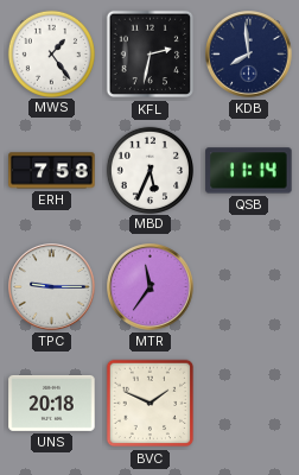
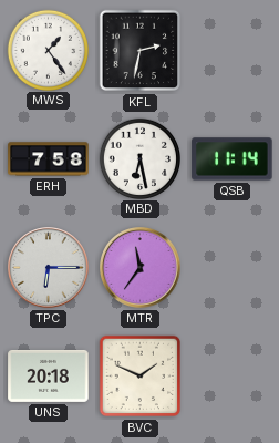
KDB: 7:59 -> none (249, 55)
MBD: 5:34 -> 6:28 (139, 158)
TPC: 9:15 -> 6:15 (49, 268)
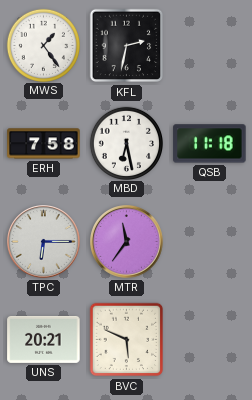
QSB: 11:14 -> 11:18 (210, 144)
UNS: 20:18 -> 20:21 (44, 339)
BVC: 1:49 -> 5:49 (127, 340)
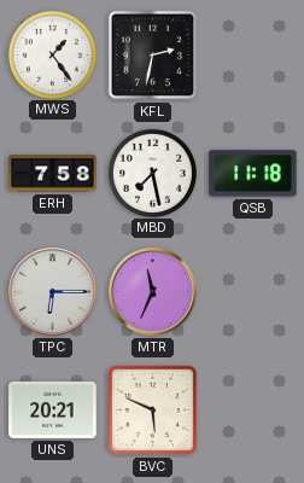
MBD: 6:28 -> 7:28 (152, 173)
MTR: 11:36 -> 11:34 (153, 292)
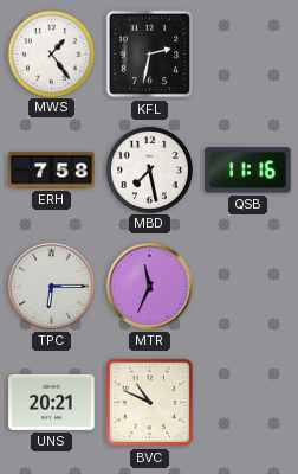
QSB: 11:18 -> 11:16 (248, 171)
BVC: 5:49 -> 10:49 (150, 403)
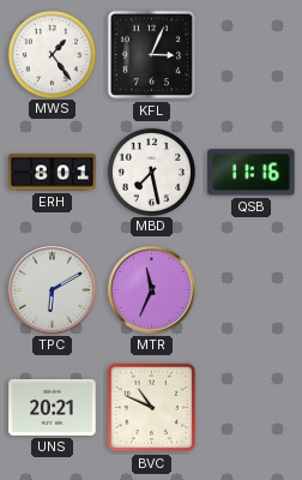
KFL: 2:32 -> 3:04 (152, 55)
ERH: 7:58 -> 8:01 (53, 173)
TPC: 6:15 -> 6:10 (53, 290)
